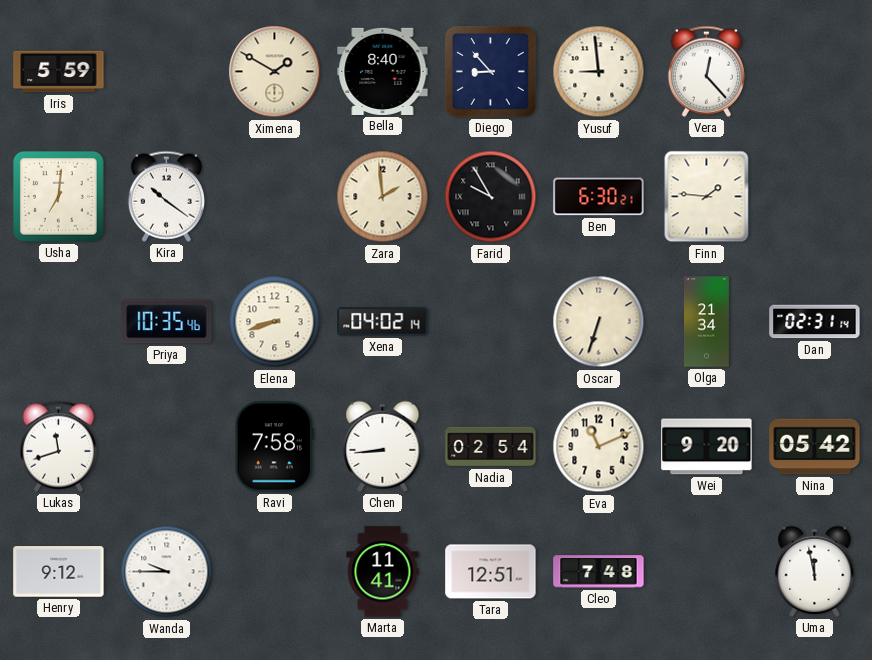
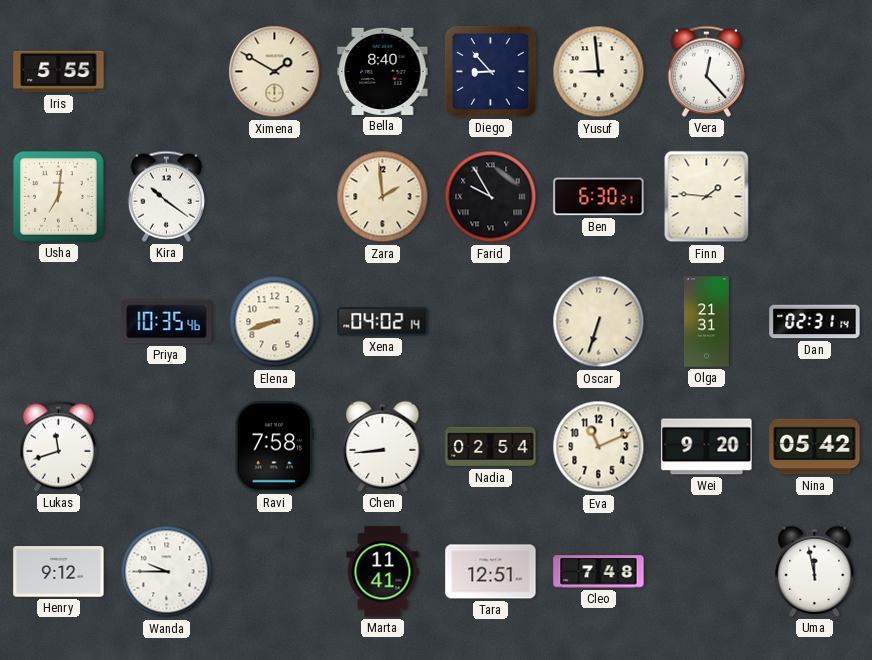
Iris: 5:59 -> 5:55 (59, 72)
Olga: 21:34 -> 21:31 (706, 322)
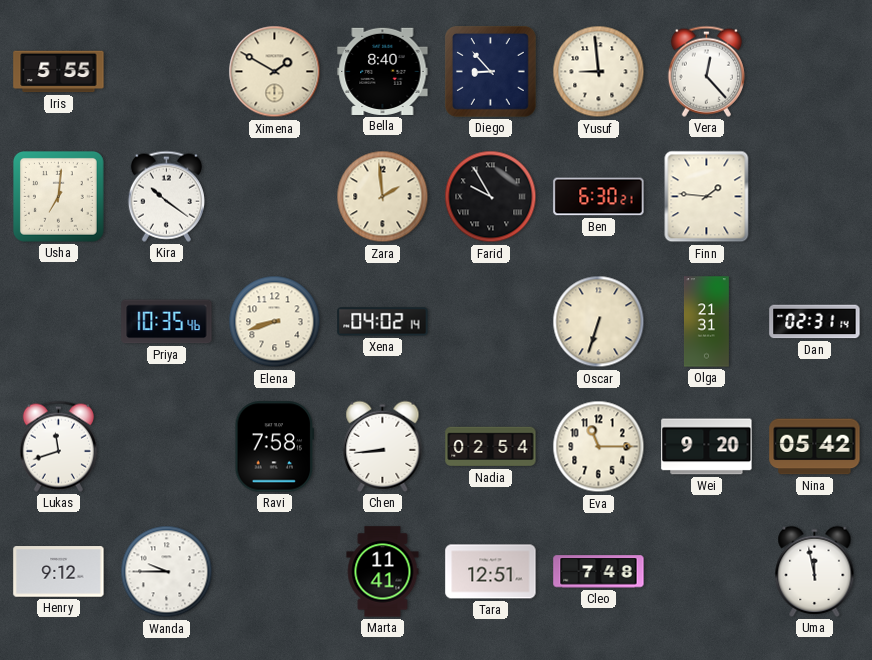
Eva: 11:11 -> 11:15 (599, 447)
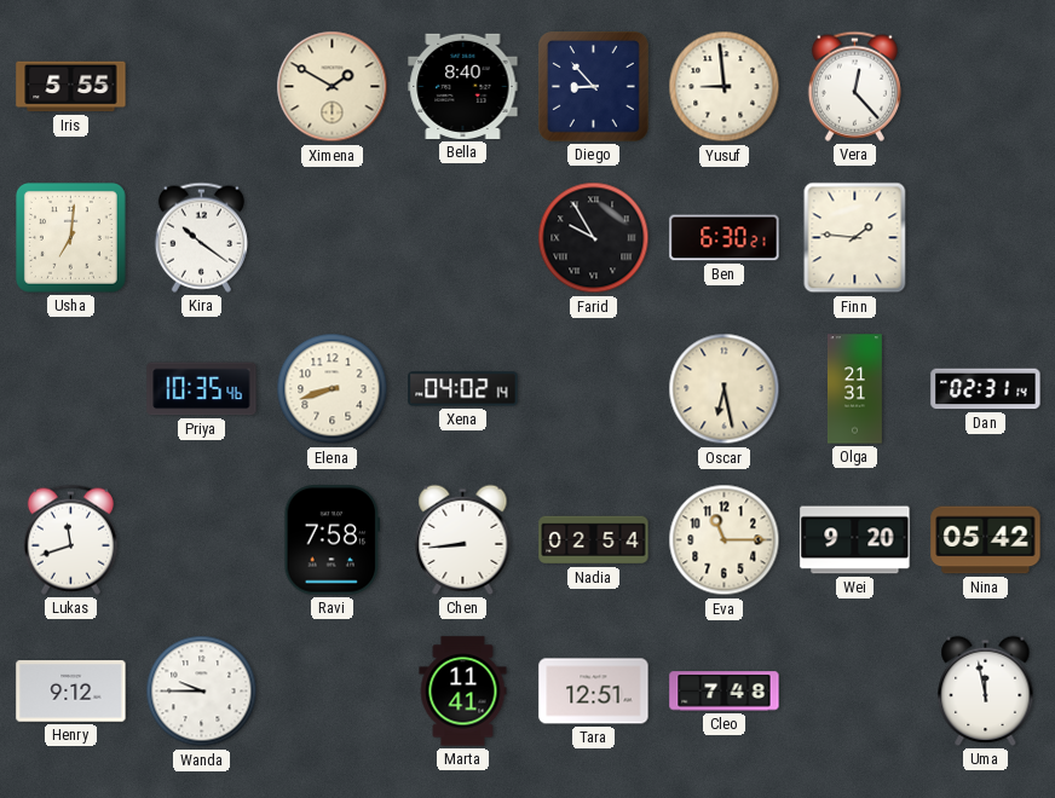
Zara: 1:59 -> none (383, 197)
Oscar: 6:33 -> 6:28 (725, 389)
